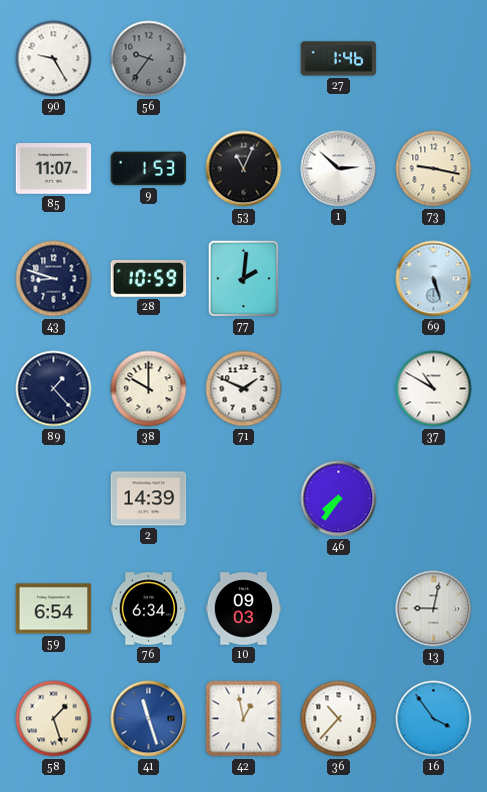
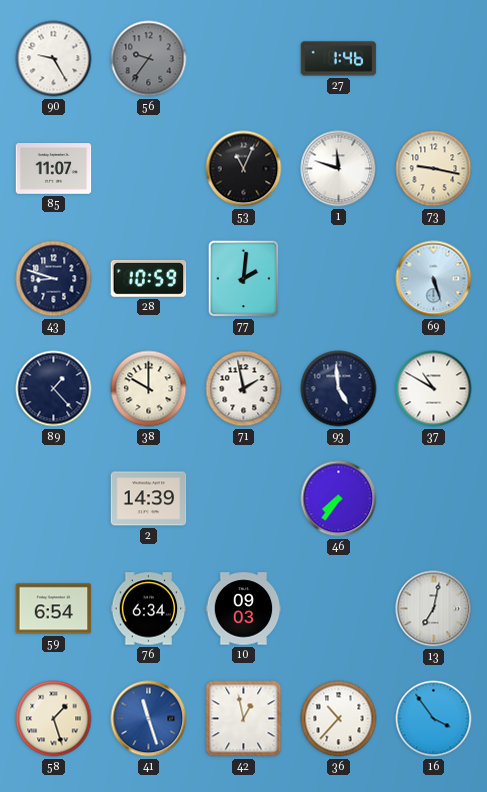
9: 1:53 -> none (149, 169)
1: 2:52 -> 11:48 (339, 169)
71: 1:49 -> 1:58 (244, 389)
93: none -> 4:59 (339, 389)
13: 9:02 -> 7:02 (434, 609)
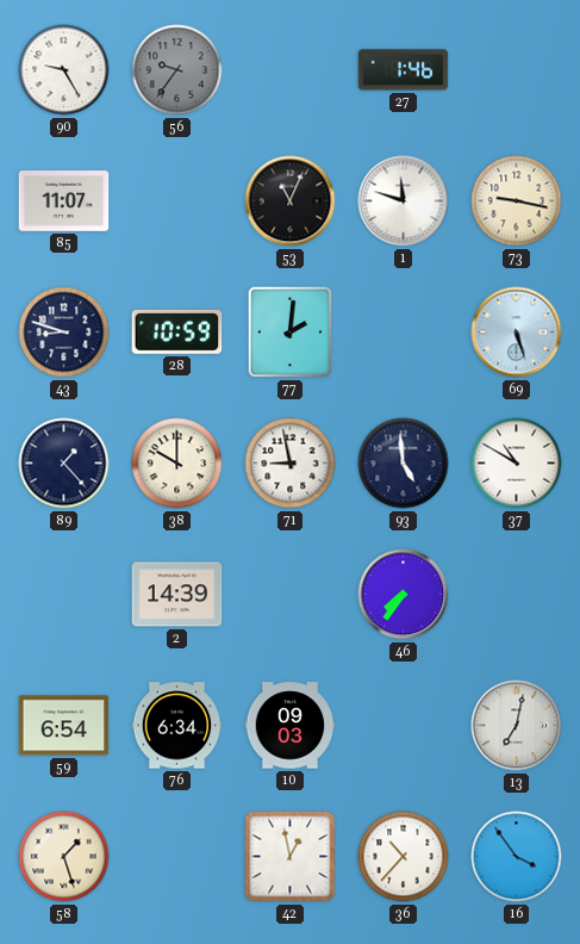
71: 1:58 -> 8:58 (291, 464)
41: 11:27 -> none (149, 719)
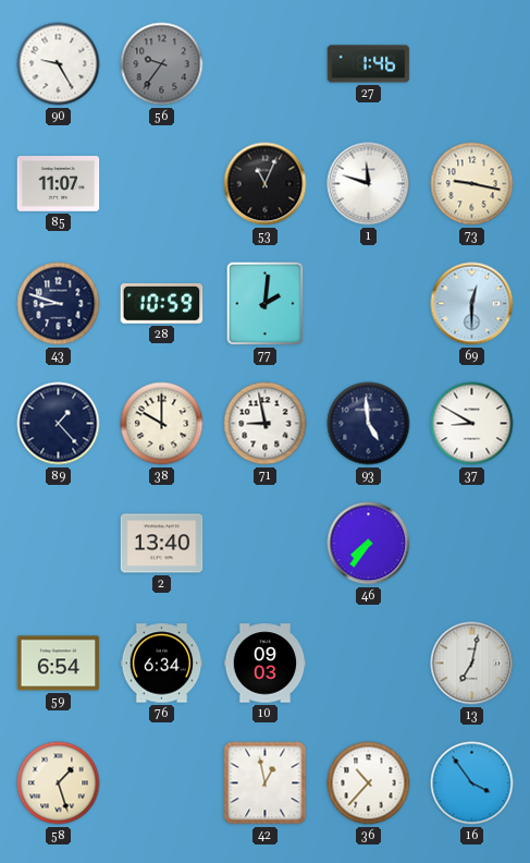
69: 5:27 -> 12:30 (472, 304)
37: 10:50 -> 8:50 (472, 424)
2: 14:39 -> 13:40 (162, 544)
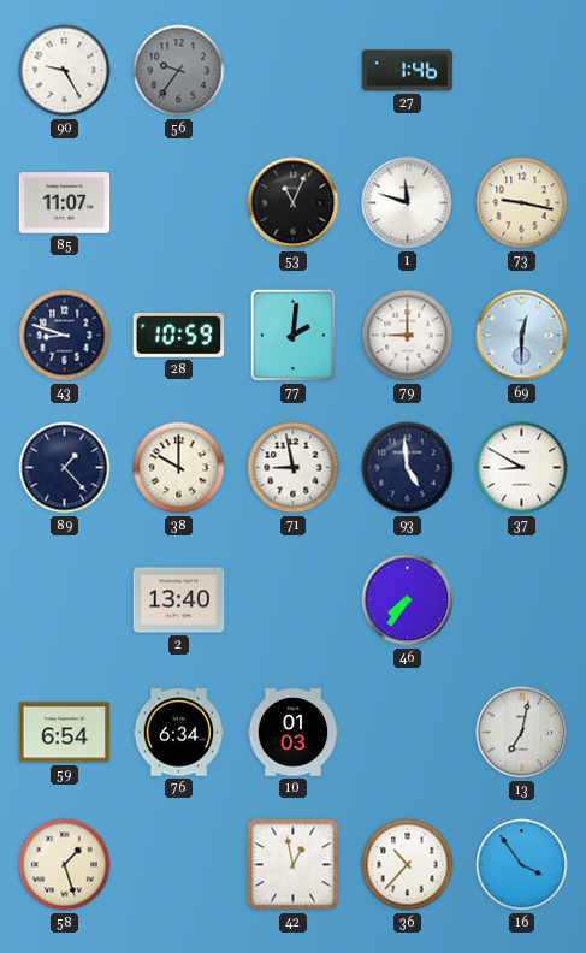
79: none -> 9:00 (408, 336)
10: 09:03 -> 01:03 (294, 733)
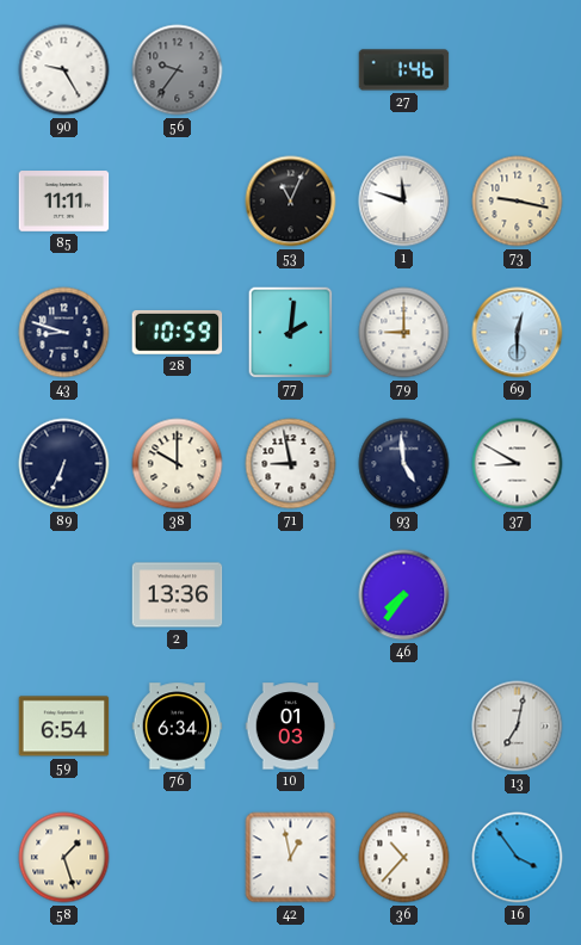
85: 11:07 -> 11:11 (64, 202)
89: 1:23 -> 6:34 (64, 464)
2: 13:40 -> 13:36 (178, 595)
